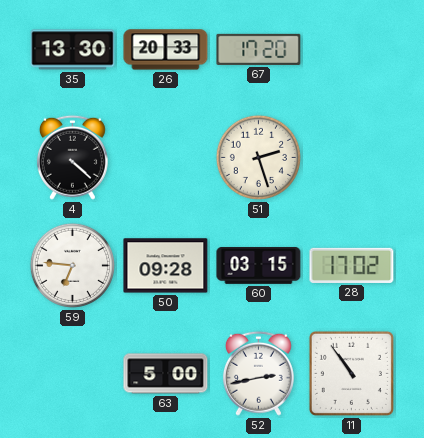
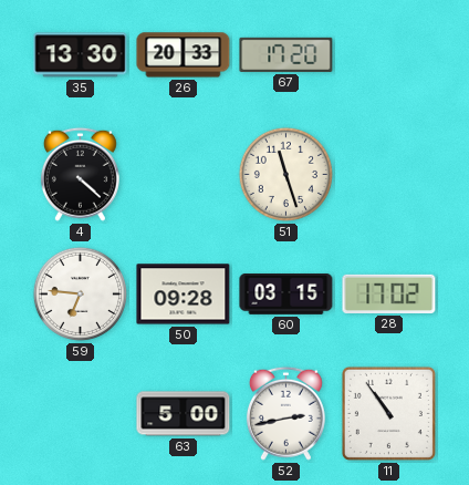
51: 2:27 -> 11:27 (285, 174)
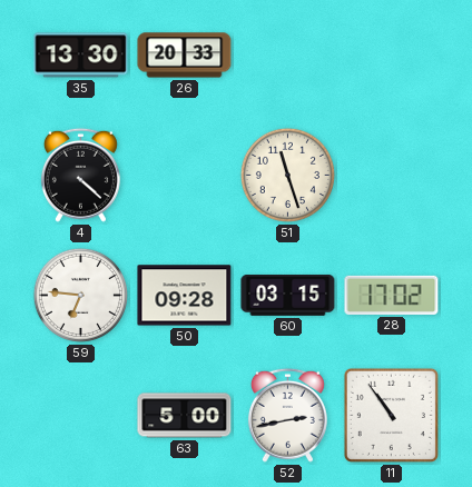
67: 17:20 -> none (286, 54)
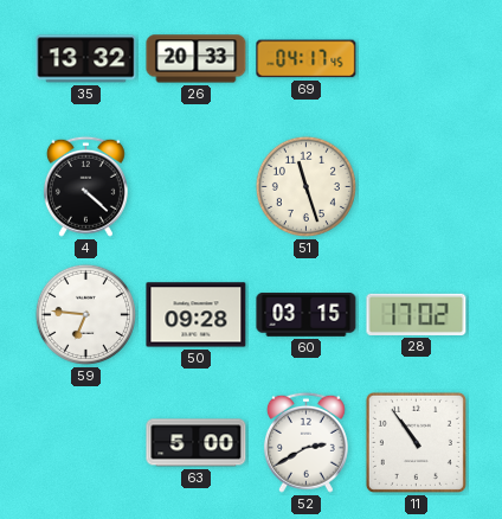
35: 13:30 -> 13:32 (86, 59)
69: none -> 04:17 (307, 59)
52: 2:43 -> 2:40 (305, 442)
